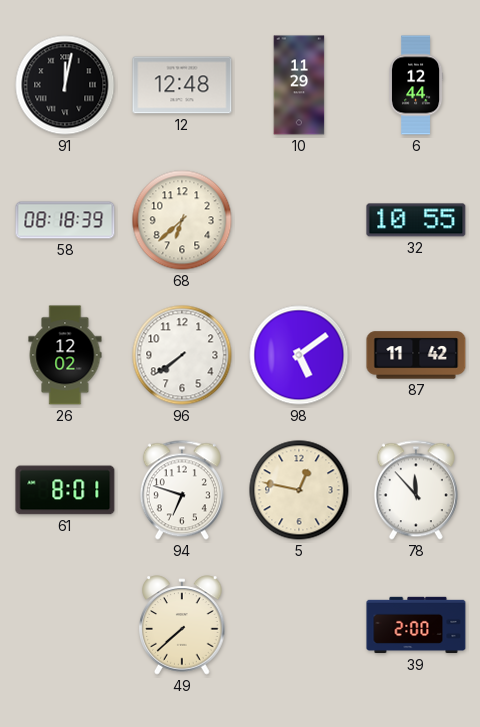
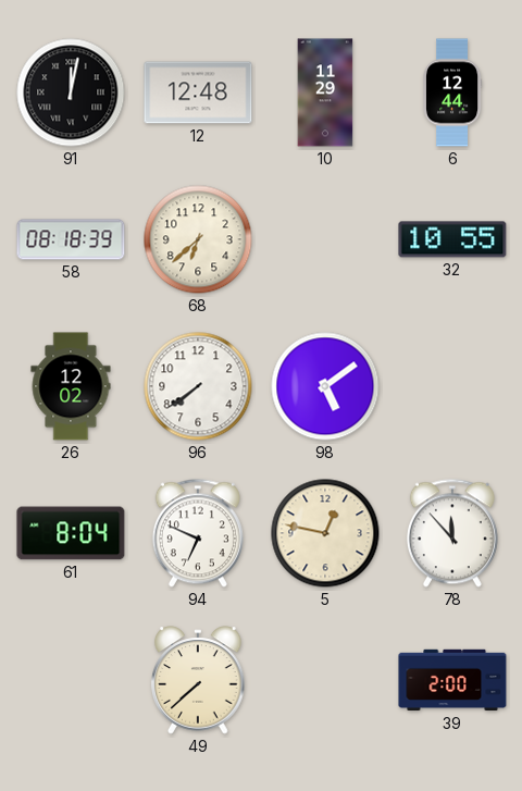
87: 11:42 -> none (416, 355)
61: 8:01 -> 8:04 (71, 533)
94: 6:48 -> 6:49 (198, 533)
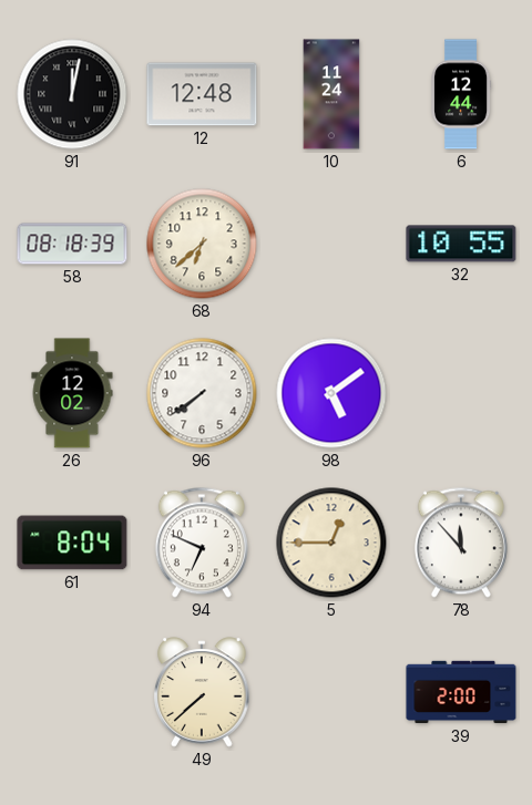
10: 11:29 -> 11:24 (331, 94)
5: 12:47 -> 12:45 (331, 543)
